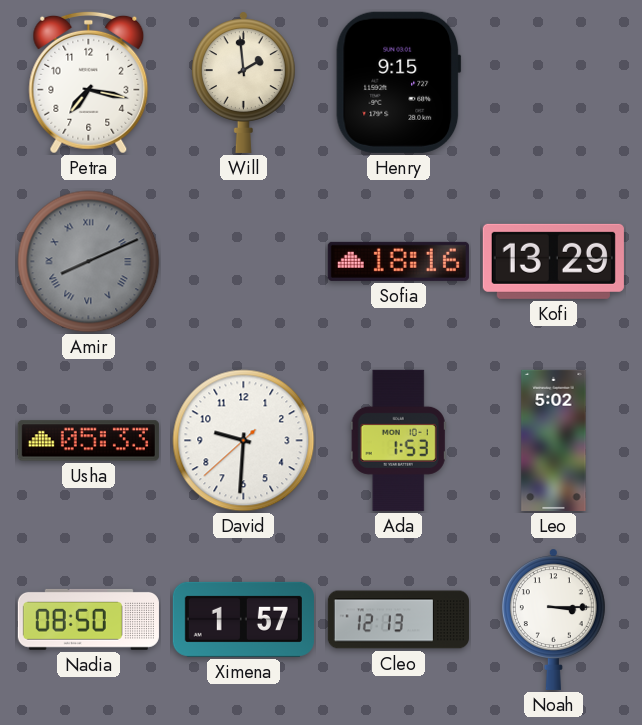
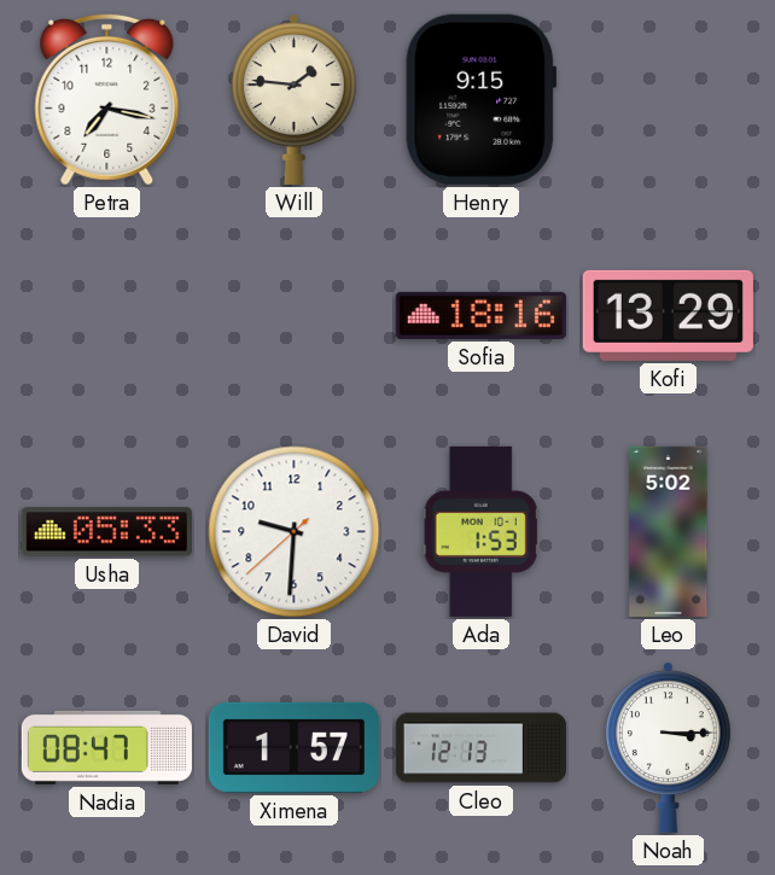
Will: 1:59 -> 1:46 (293, 99)
Amir: 8:11 -> none (89, 262)
Nadia: 08:50 -> 08:47 (106, 747)
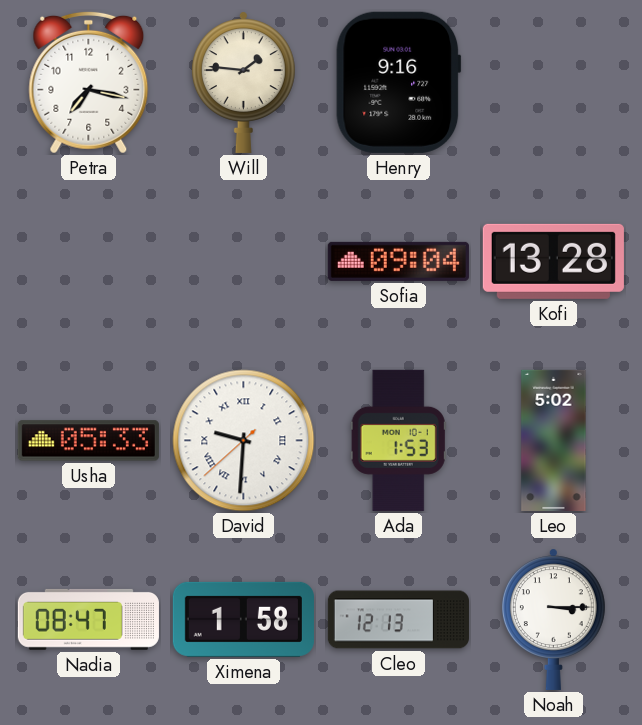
Henry: 9:15 -> 9:16 (399, 82)
Sofia: 18:16 -> 09:04 (398, 261)
Kofi: 13:29 -> 13:28 (553, 261)
David numerals: Arabic -> Roman (244, 441)
Ximena: 1:57 -> 1:58 (243, 619)
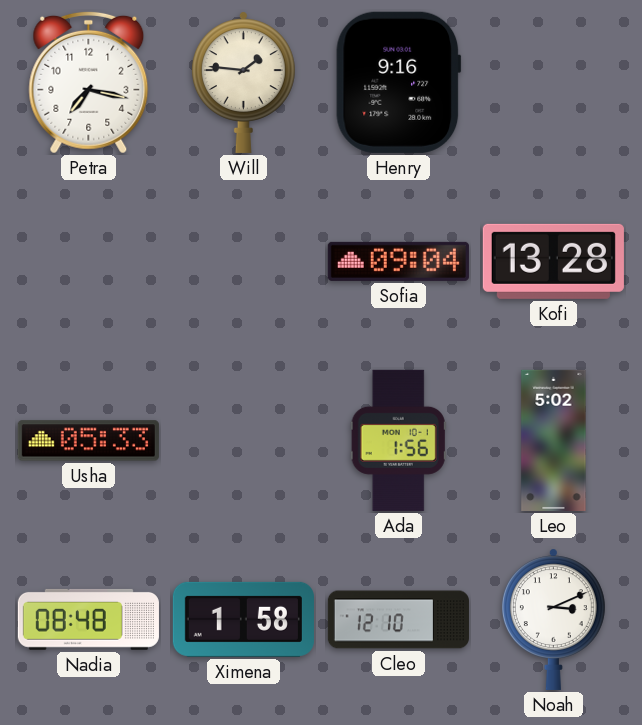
David: 9:30 -> none (244, 441)
Ada: 1:53 -> 1:56 (398, 440)
Nadia: 08:47 -> 08:48 (88, 619)
Cleo: 12:13 -> 12:10 (398, 620)
Noah: 3:15 -> 3:11 (553, 619)
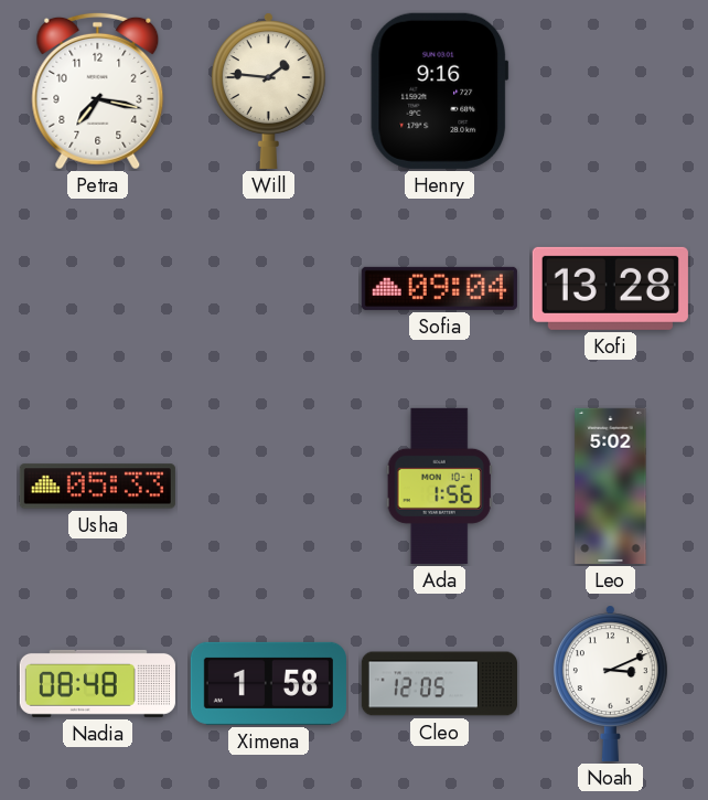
Cleo: 12:10 -> 12:05 (439, 684)
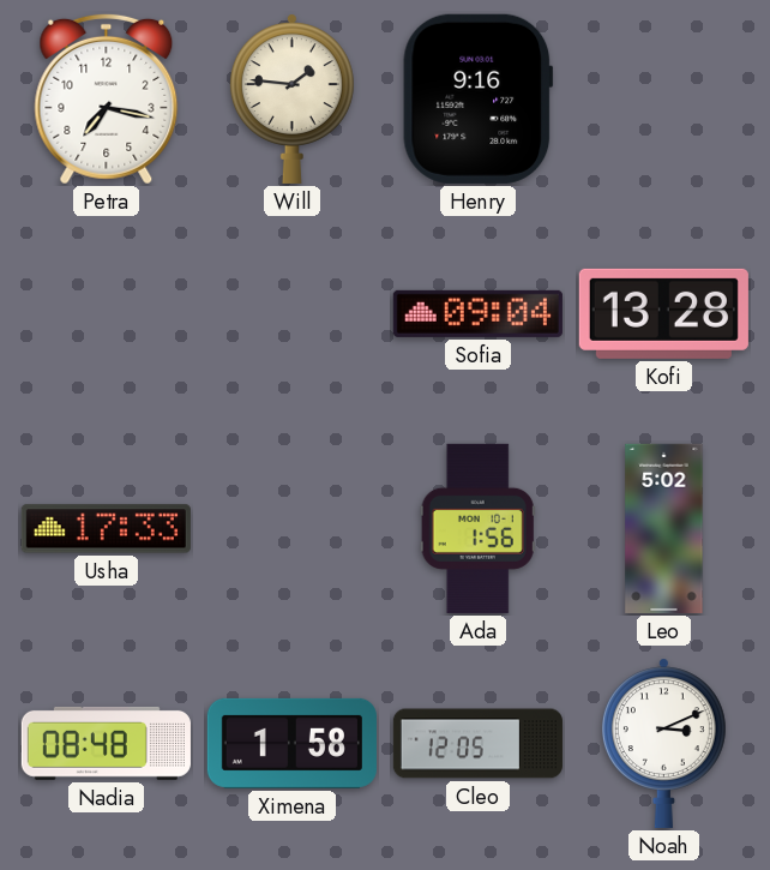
Usha: 05:33 -> 17:33 (106, 529)
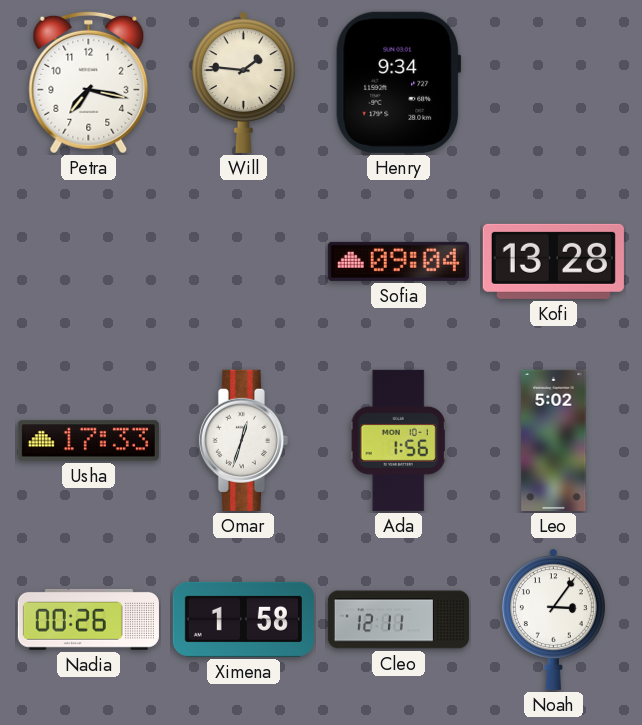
Henry: 9:16 -> 9:34 (399, 82)
Omar: none -> 12:33 (243, 440)
Nadia: 08:48 -> 00:26 (88, 619)
Cleo: 12:05 -> 12:11 (398, 620)
Noah: 3:11 -> 3:06 (553, 619)
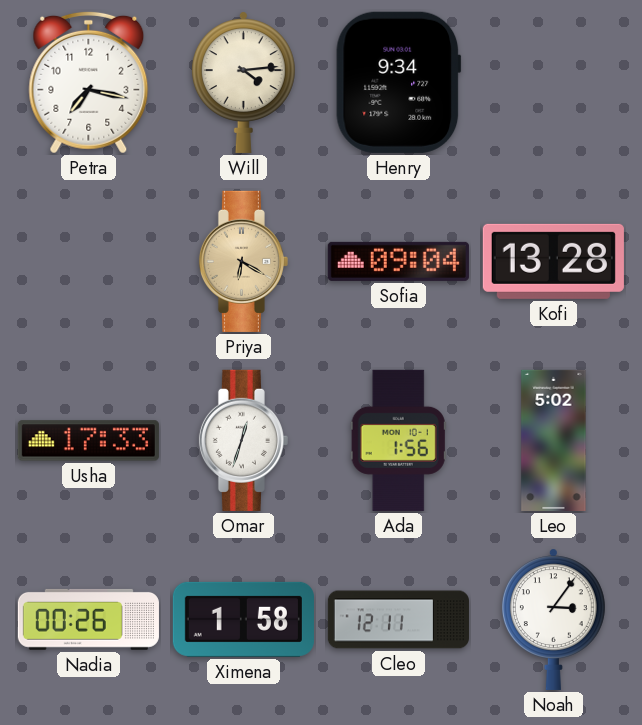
Will: 1:46 -> 4:14 (243, 82)
Priya: none -> 6:20 (243, 261)
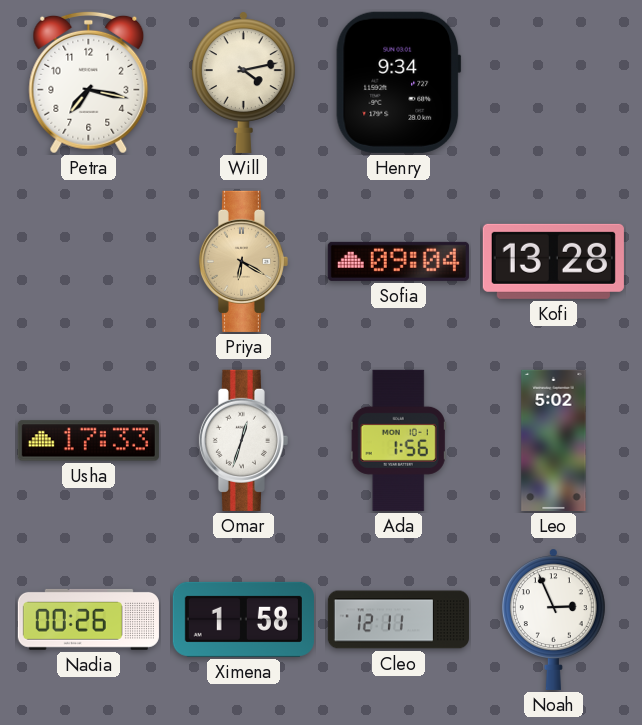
Will: 4:14 -> 4:13 (243, 82)
Noah: 3:06 -> 2:56 (553, 619)
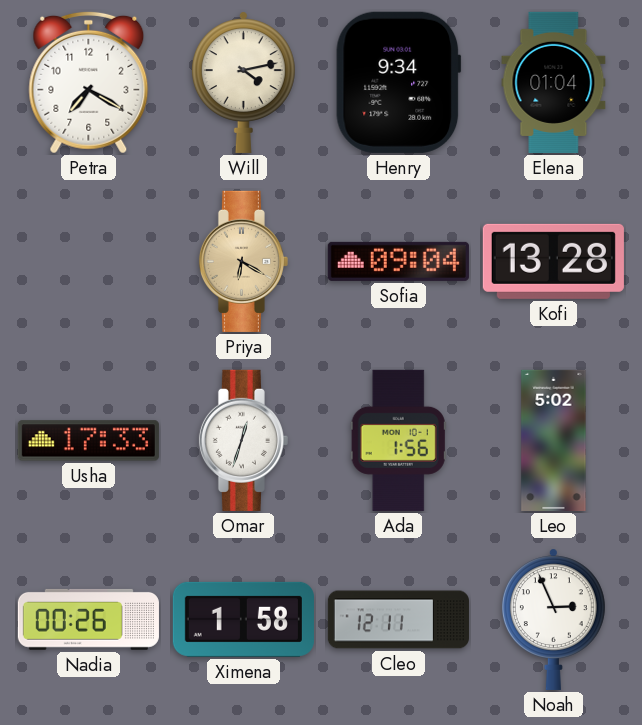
Petra: 7:17 -> 7:20 (89, 82)
Elena: none -> 01:04 (554, 82)
